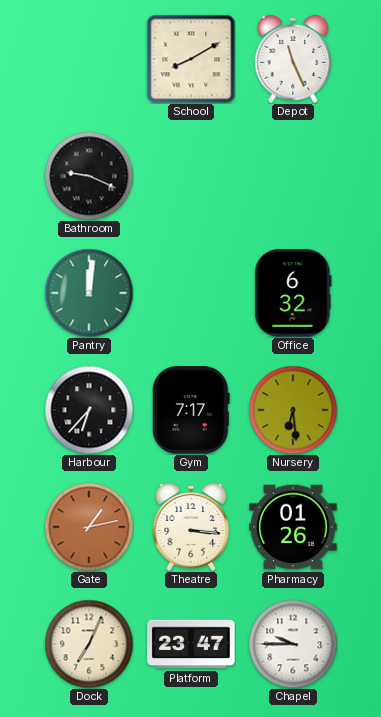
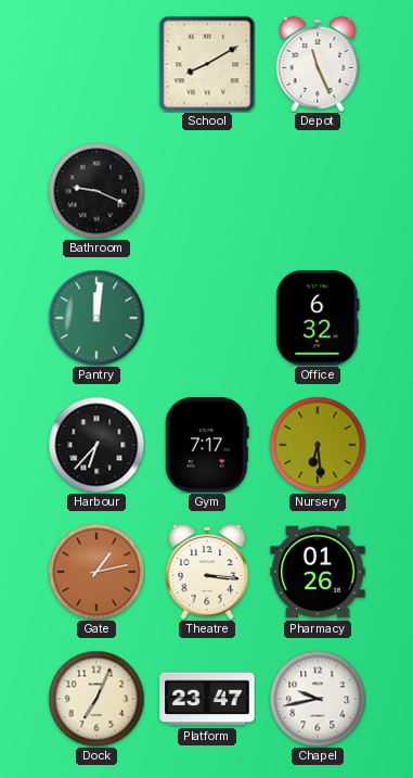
Chapel: 9:45 -> 9:43 (318, 699)
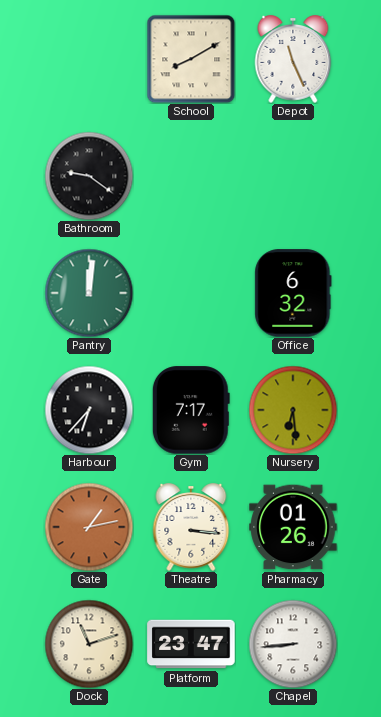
Bathroom: 9:19 -> 9:21 (89, 176)
Dock: 7:04 -> 11:12 (89, 644)
Chapel: 9:43 -> 8:44 (293, 644)
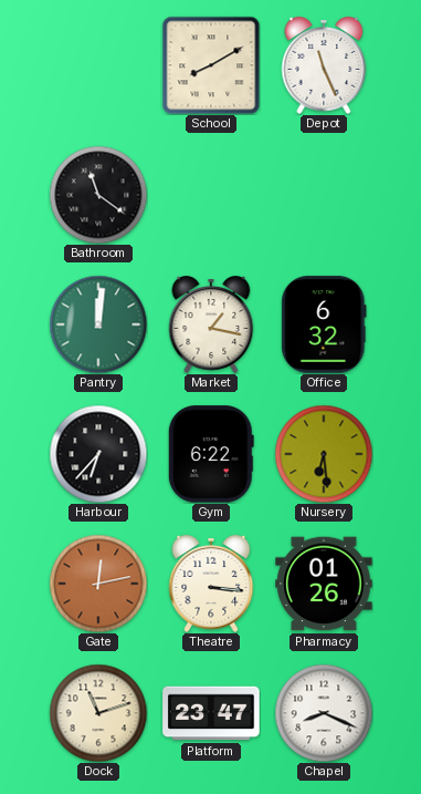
Bathroom: 9:21 -> 11:21 (98, 195)
Market: none -> 1:17 (211, 324)
Gym: 7:17 -> 6:22 (211, 454)
Gate: 1:13 -> 12:13 (98, 584)
Chapel: 8:44 -> 8:19 (324, 713)
